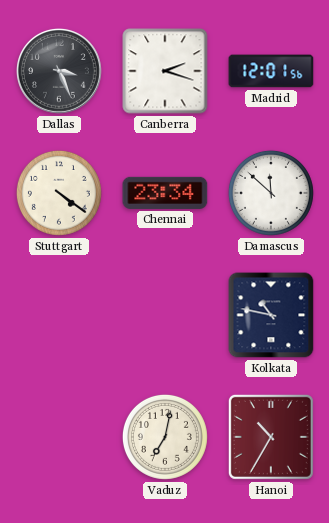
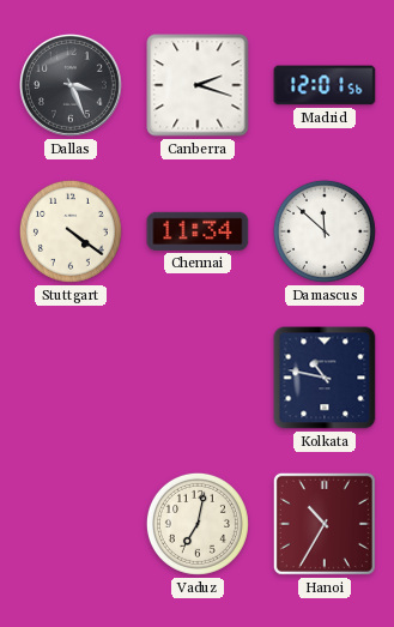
Chennai: 23:34 -> 11:34 (198, 231)
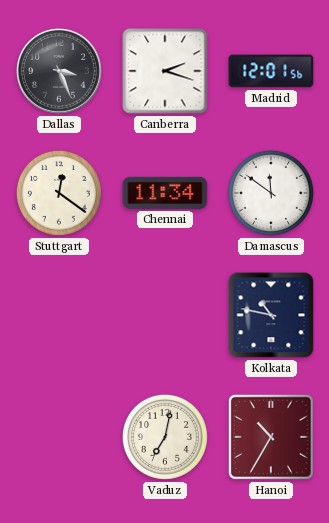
Stuttgart: 4:21 -> 12:21 (59, 193)
Damascus: 11:52 -> 11:51 (271, 193)
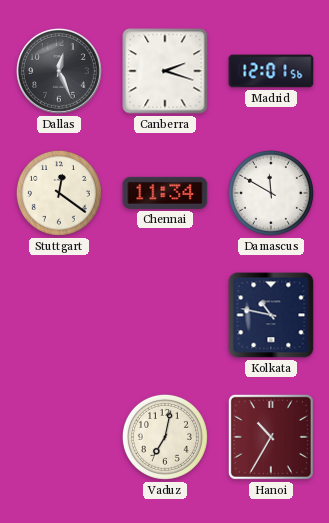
Dallas: 3:26 -> 12:26 (60, 72)
Damascus: 11:51 -> 11:50 (271, 193)
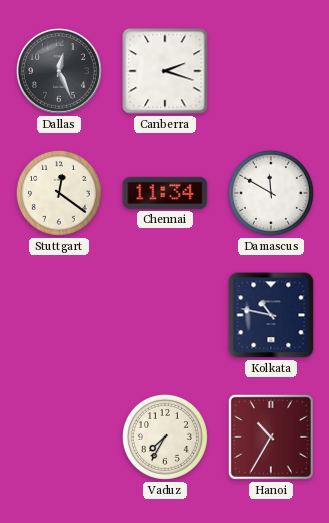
Madrid: 12:01 -> none (271, 71)
Vaduz: 7:02 -> 7:35 (165, 437)
